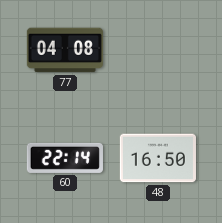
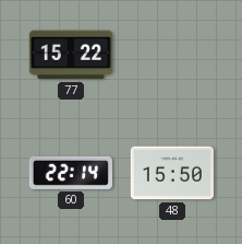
77: 04:08 -> 15:22 (71, 55)
48: 16:50 -> 15:50 (172, 173)
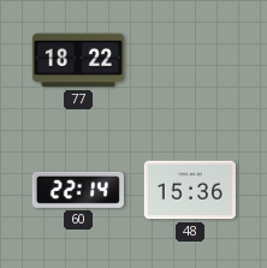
77: 15:22 -> 18:22 (78, 60)
48: 15:50 -> 15:36 (190, 190)
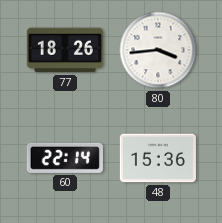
77: 18:22 -> 18:26 (65, 50)
80: none -> 3:44 (158, 50)
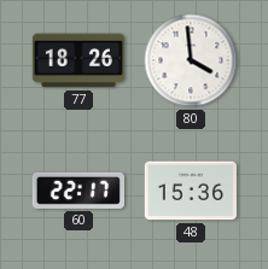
80: 3:44 -> 3:59 (191, 60)
60: 22:14 -> 22:17 (78, 191)
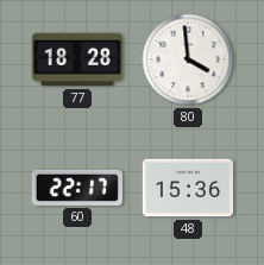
77: 18:26 -> 18:28 (77, 59)
